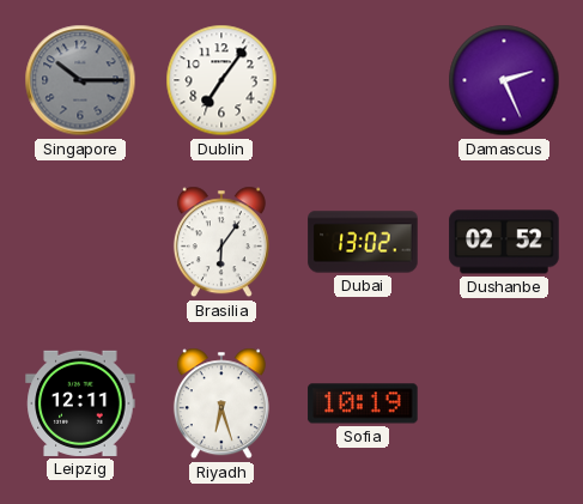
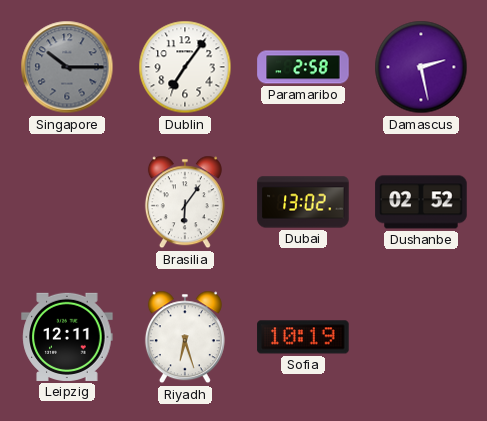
Paramaribo: none -> 2:58 (303, 67)
Damascus: 2:26 -> 2:28 (421, 67)
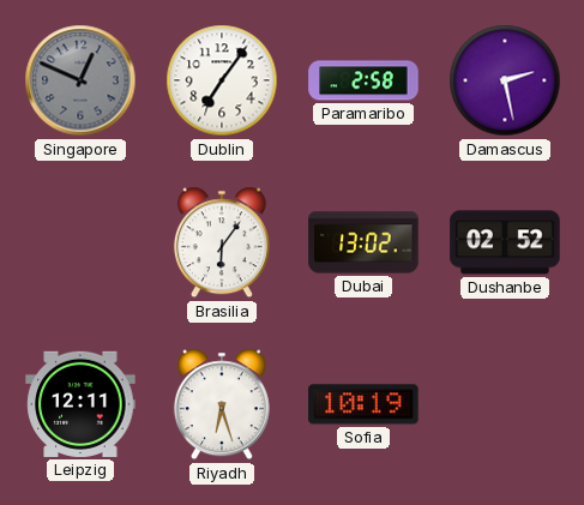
Singapore: 10:15 -> 12:49 (80, 80)
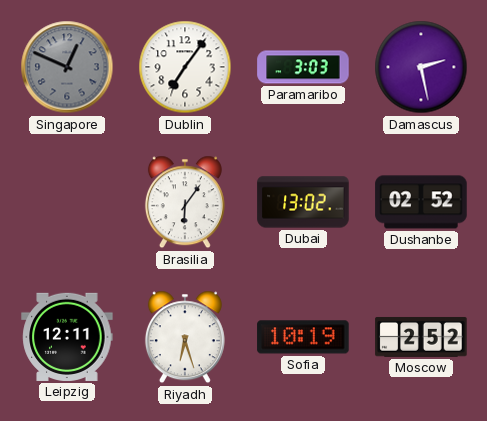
Paramaribo: 2:58 -> 3:03 (303, 67)
Moscow: none -> 2:52 (421, 337)
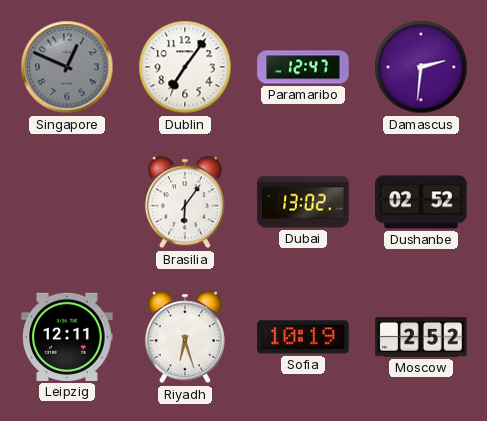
Paramaribo: 3:03 -> 12:47 (303, 67)
Damascus: 2:28 -> 2:31 (421, 67)
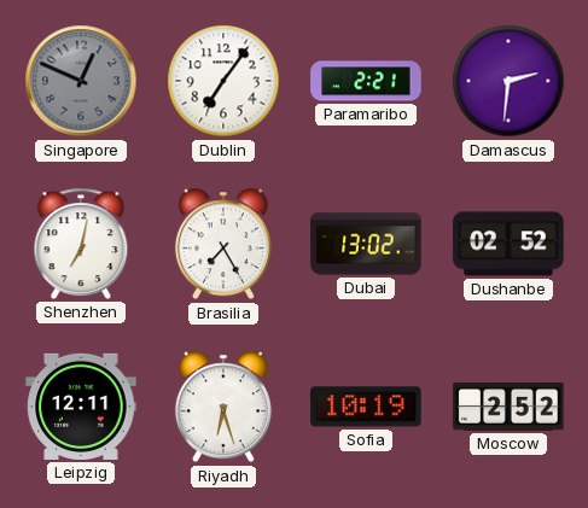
Paramaribo: 12:47 -> 2:21 (366, 81)
Shenzhen: none -> 7:02 (81, 244)
Brasilia: 6:06 -> 7:25 (223, 244)
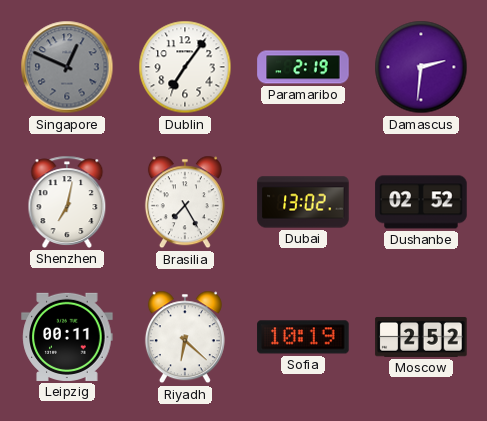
Paramaribo: 2:21 -> 2:19 (303, 67)
Leipzig: 12:11 -> 00:11 (67, 337)
Riyadh: 6:27 -> 6:22 (185, 337)
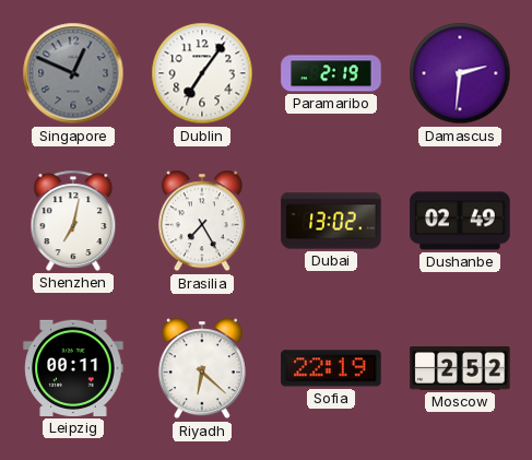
Dushanbe: 02:52 -> 02:49 (460, 221)
Sofia: 10:19 -> 22:19 (331, 368)
